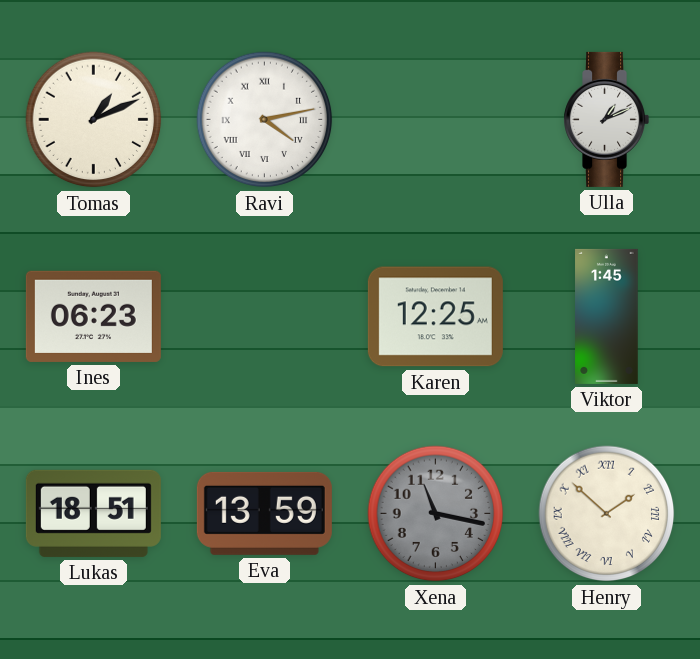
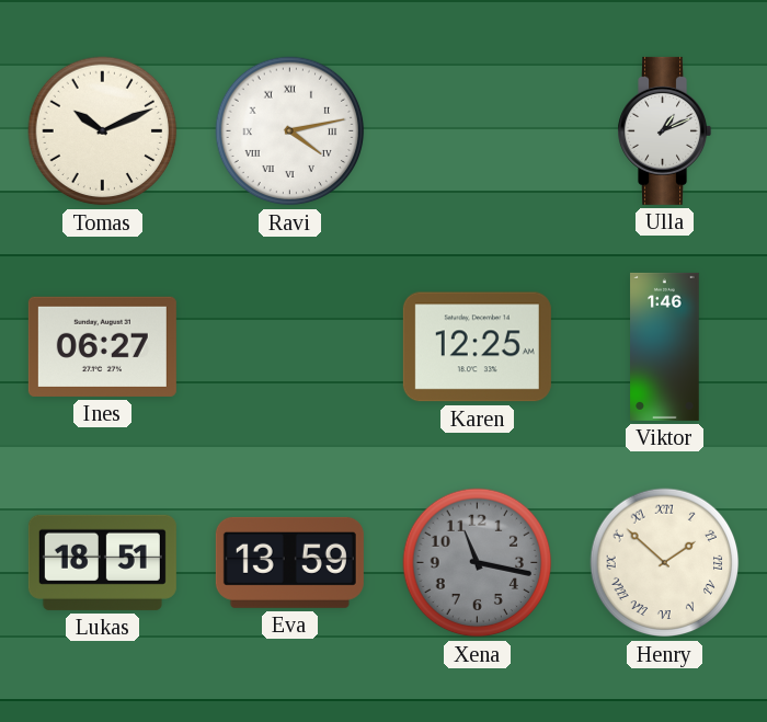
Tomas: 1:11 -> 10:11 (103, 131)
Ines: 06:23 -> 06:27 (102, 346)
Viktor: 1:45 -> 1:46 (665, 346)
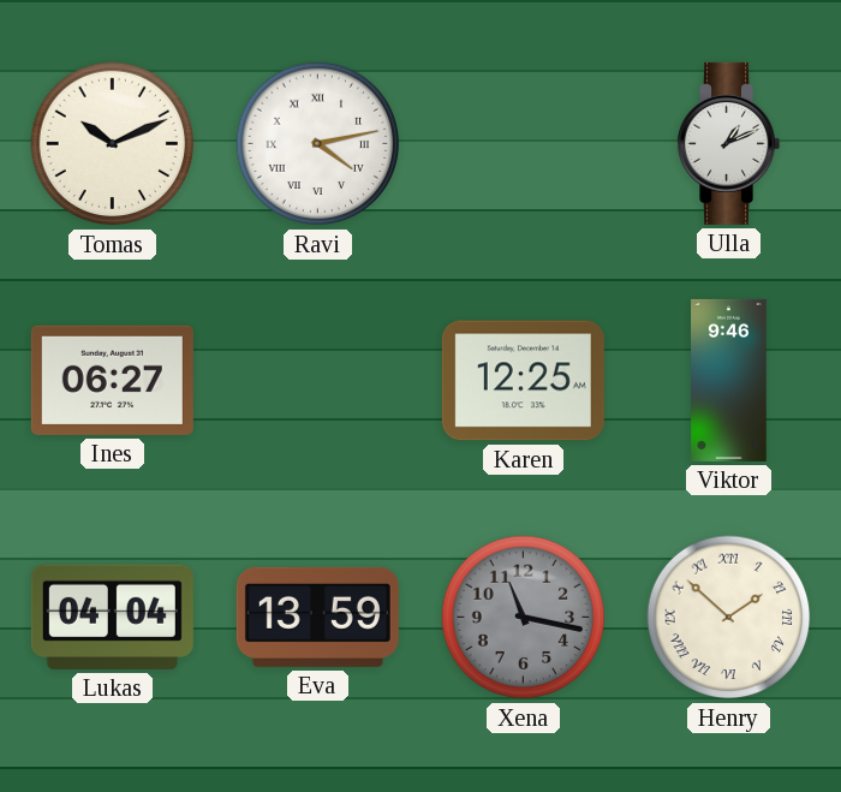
Viktor: 1:46 -> 9:46 (729, 380)
Lukas: 18:51 -> 04:04 (112, 617)
